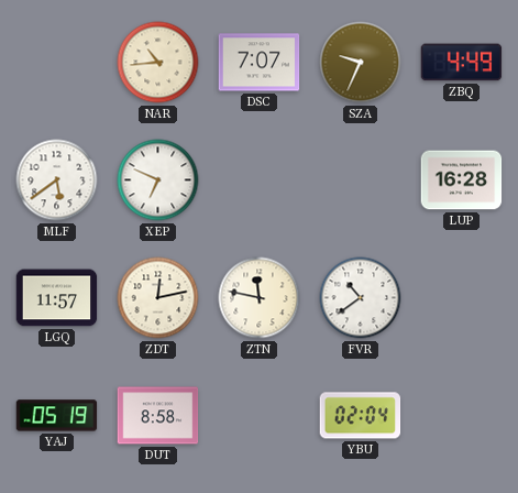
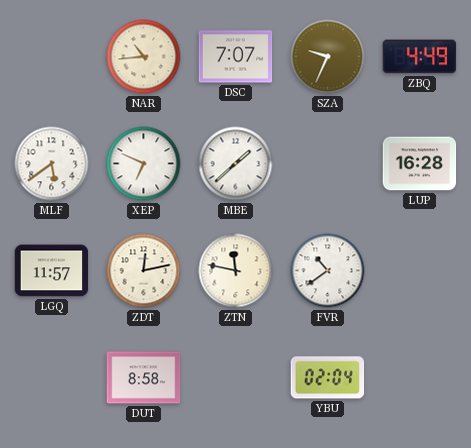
MBE: none -> 1:38 (236, 164)
YAJ: 05:19 -> none (57, 416)
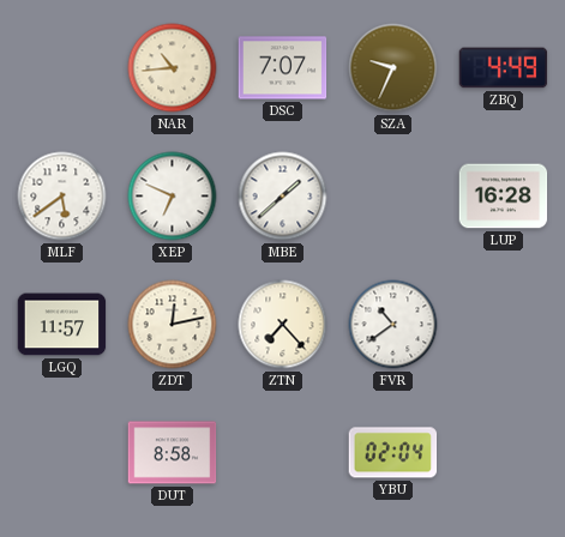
ZTN: 11:47 -> 7:23 (283, 325)
